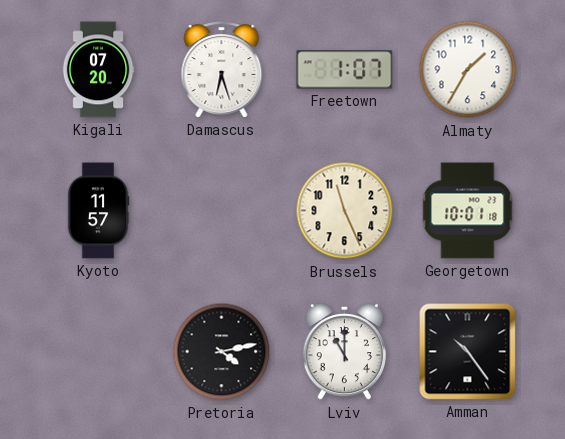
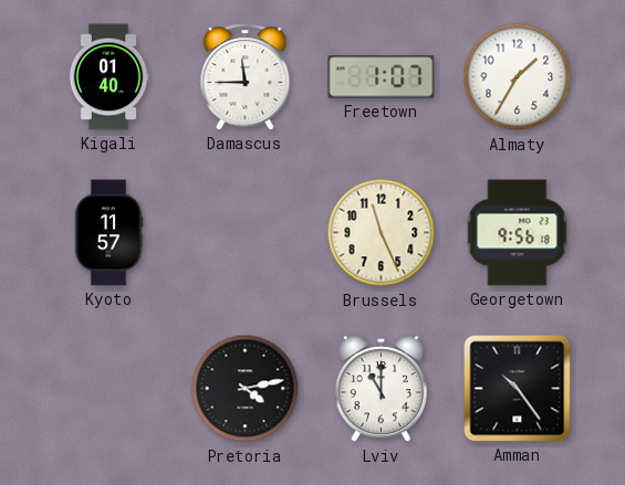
Kigali: 07:20 -> 01:40 (108, 77)
Damascus: 6:27 -> 11:45 (246, 77)
Georgetown: 10:01 -> 9:56 (518, 233)
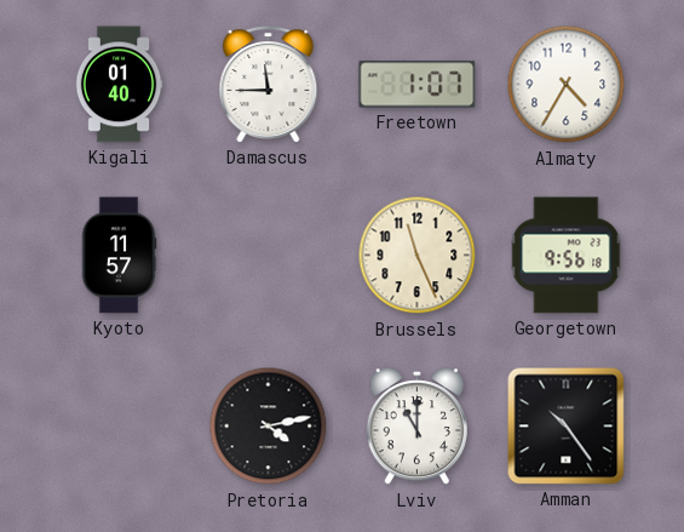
Almaty: 1:35 -> 4:35 (567, 85)
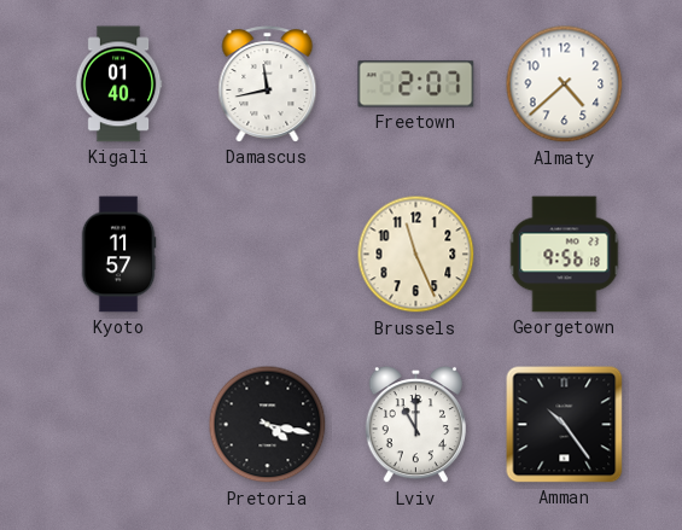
Damascus: 11:45 -> 11:43 (268, 85)
Freetown: 1:07 -> 2:07 (416, 85)
Almaty: 4:35 -> 4:38 (565, 85)
Pretoria: 4:13 -> 4:17 (268, 425)
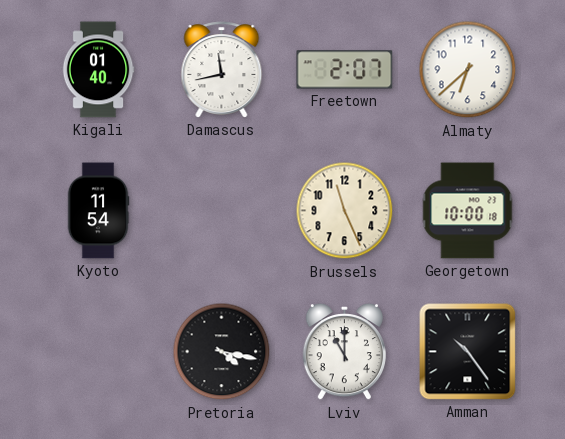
Almaty: 4:38 -> 6:38 (468, 70)
Kyoto: 11:57 -> 11:54 (98, 211)
Georgetown: 9:56 -> 10:00 (468, 211)
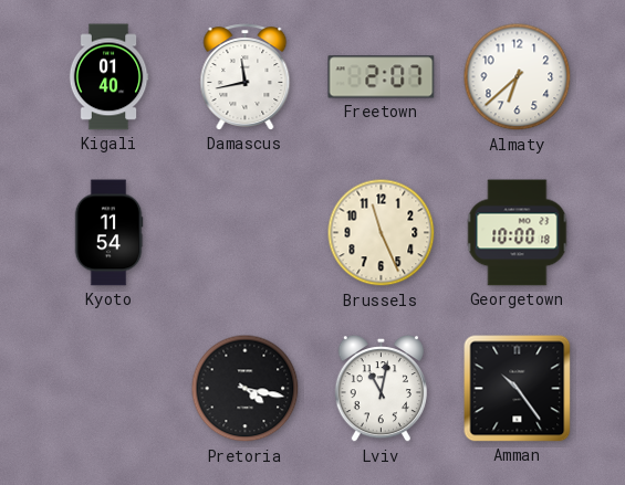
Lviv: 11:00 -> 11:02 (381, 389)
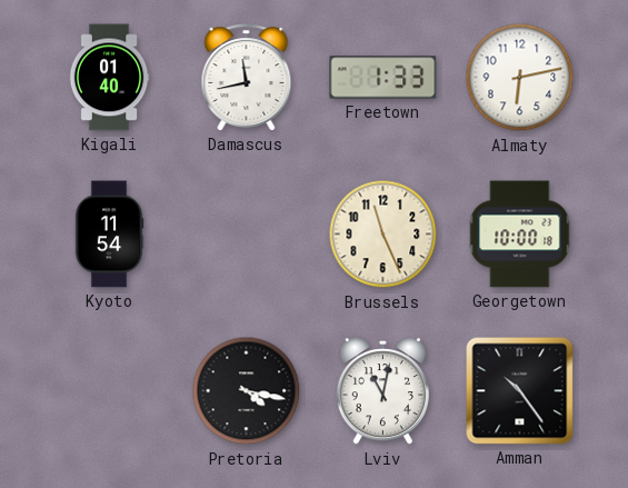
Freetown: 2:07 -> 1:33 (383, 78)
Almaty: 6:38 -> 6:13 (520, 78)
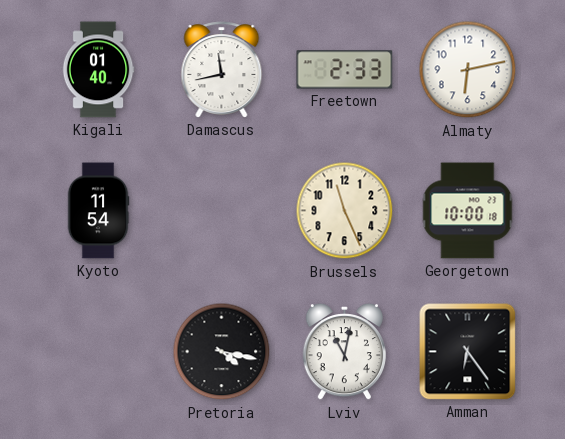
Freetown: 1:33 -> 2:33 (345, 70)
Amman: 10:24 -> 6:24 (468, 352)
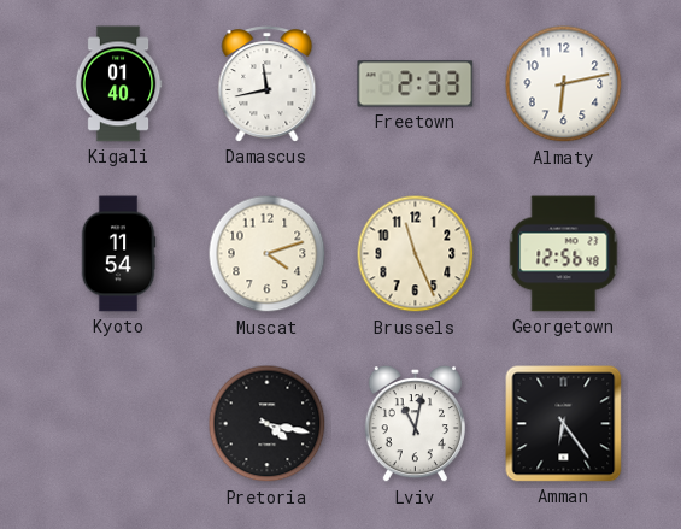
Muscat: none -> 4:12 (268, 254)
Georgetown: 10:00 -> 12:56 (564, 254)
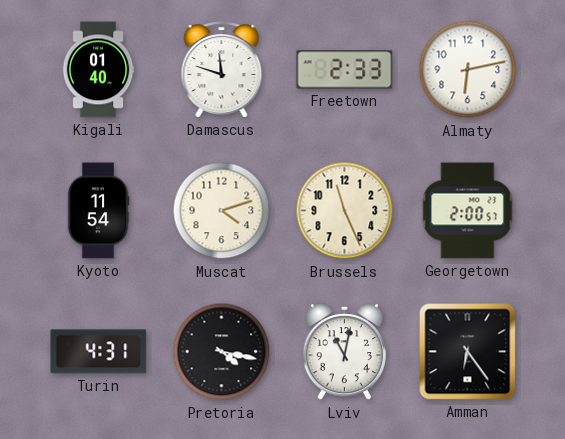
Damascus: 11:43 -> 11:48 (222, 70)
Georgetown: 12:56 -> 2:00 (468, 211)
Turin: none -> 4:31 (99, 352)
